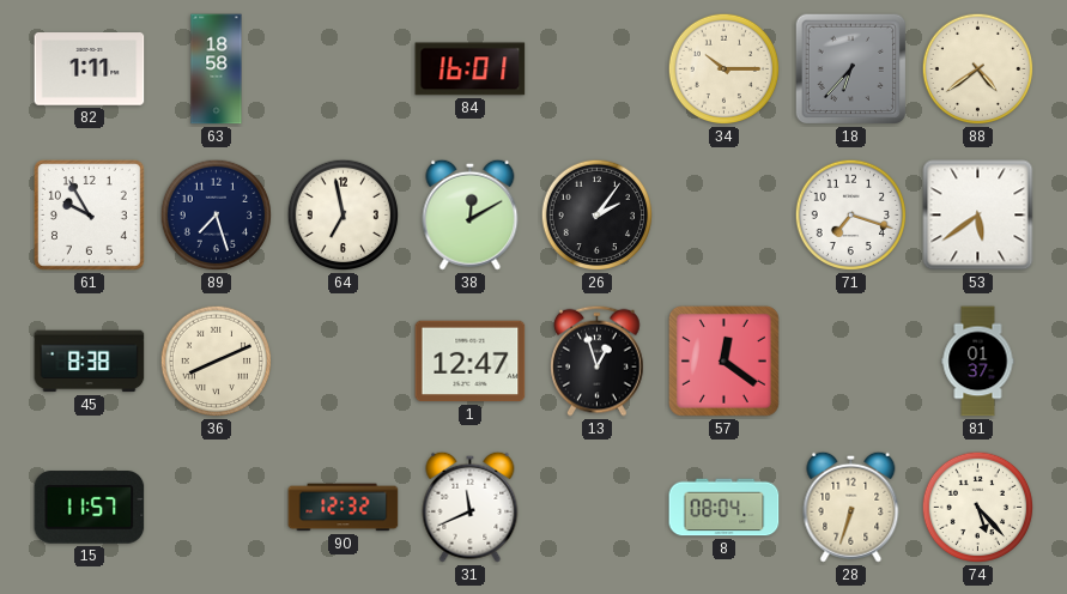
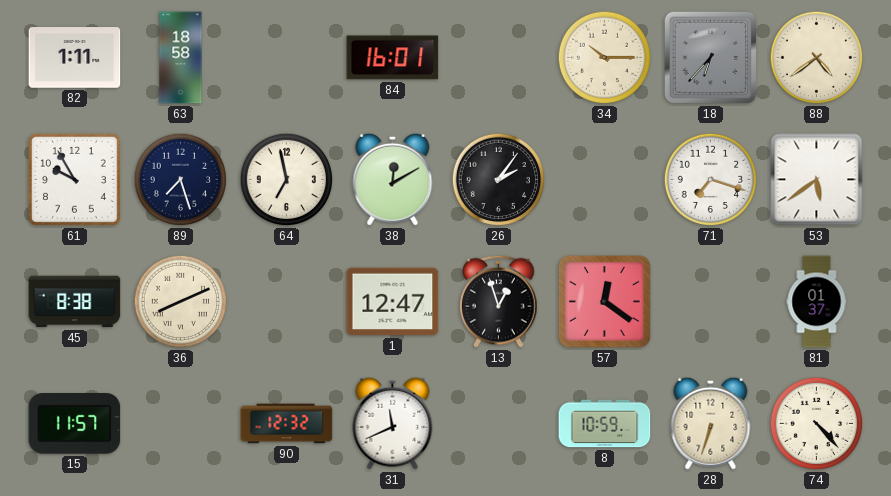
8: 08:04 -> 10:59 (605, 424)
74: 5:23 -> 4:23 (817, 424)
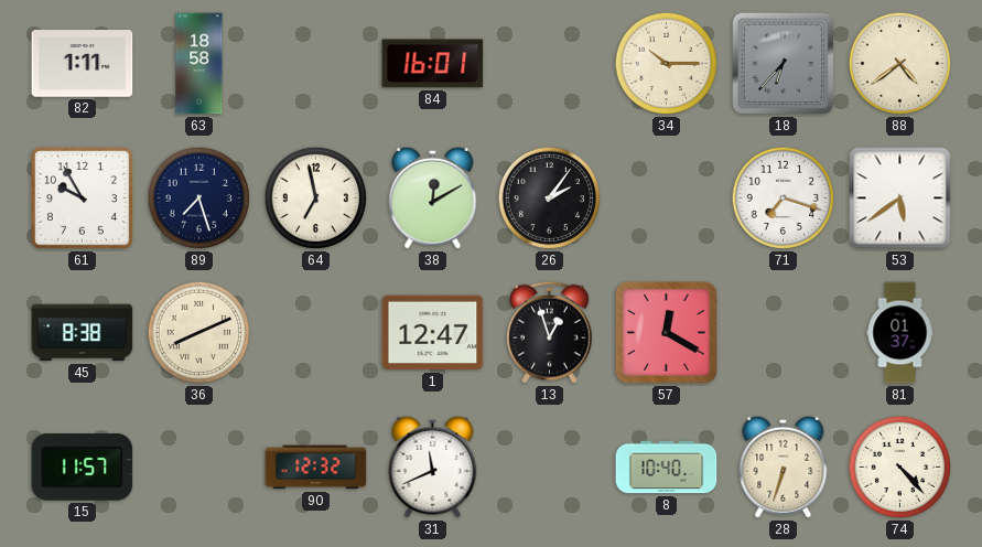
57: 12:21 -> 12:20 (666, 332)
8: 10:59 -> 10:40 (667, 468)
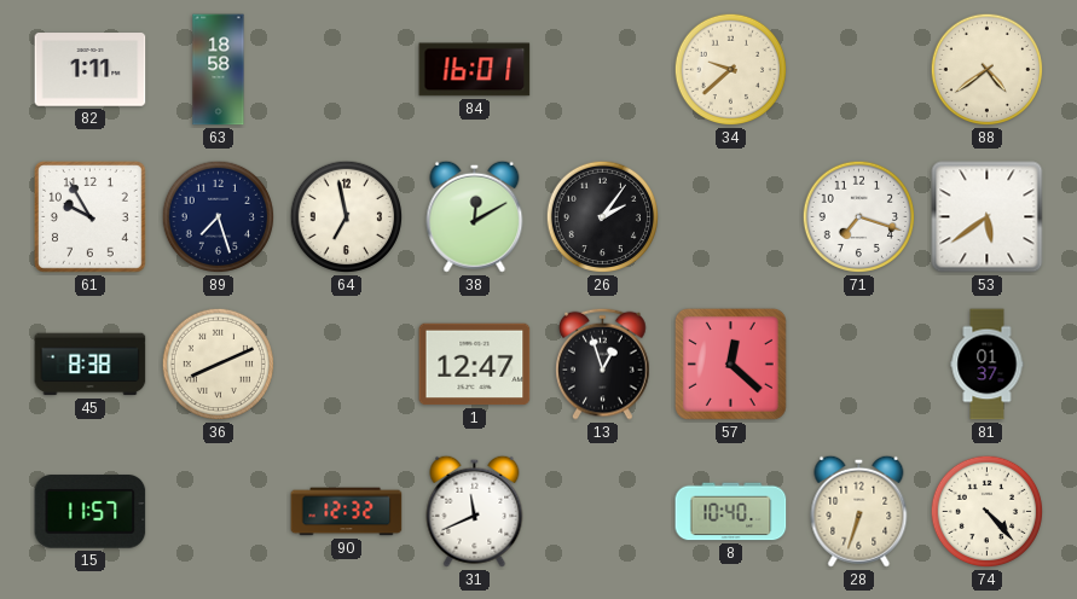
34: 10:15 -> 9:38 (731, 70)
18: 6:37 -> none (784, 64)
57: 12:20 -> 12:22 (730, 364)
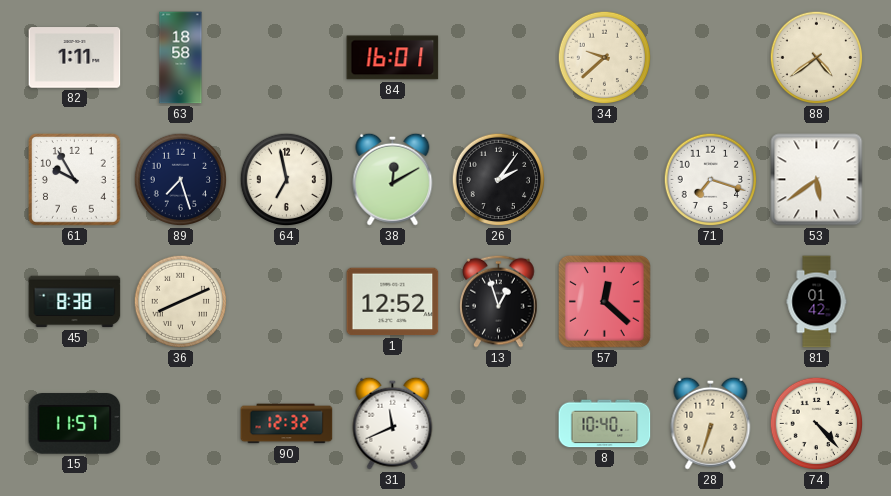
1: 12:47 -> 12:52 (393, 302)
81: 01:37 -> 01:42 (817, 302)
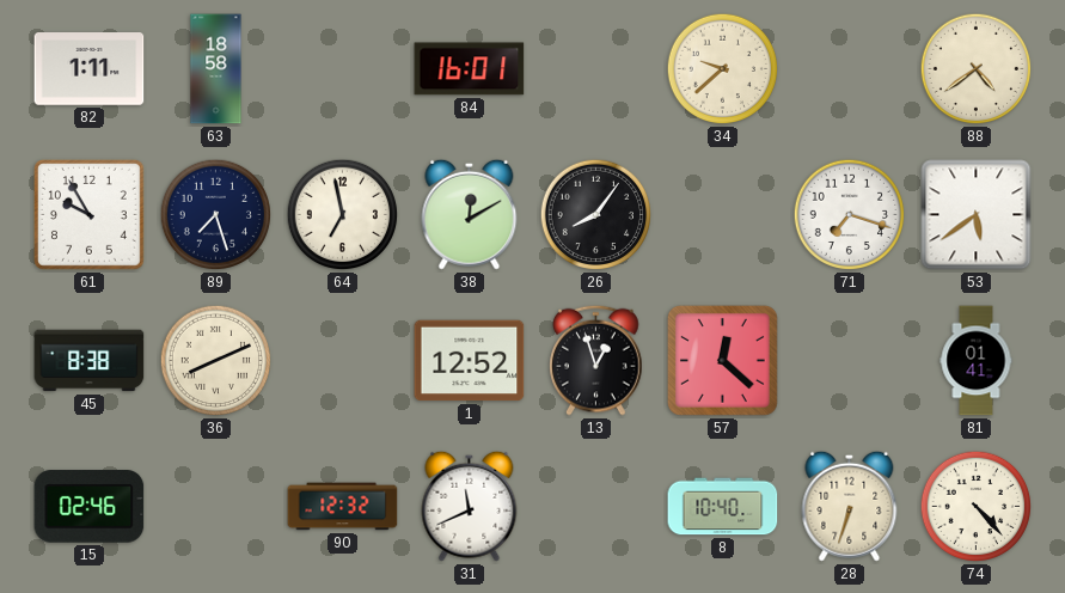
26: 2:06 -> 8:06 (596, 215)
81: 01:42 -> 01:41 (977, 361)
15: 11:57 -> 02:46 (90, 507)
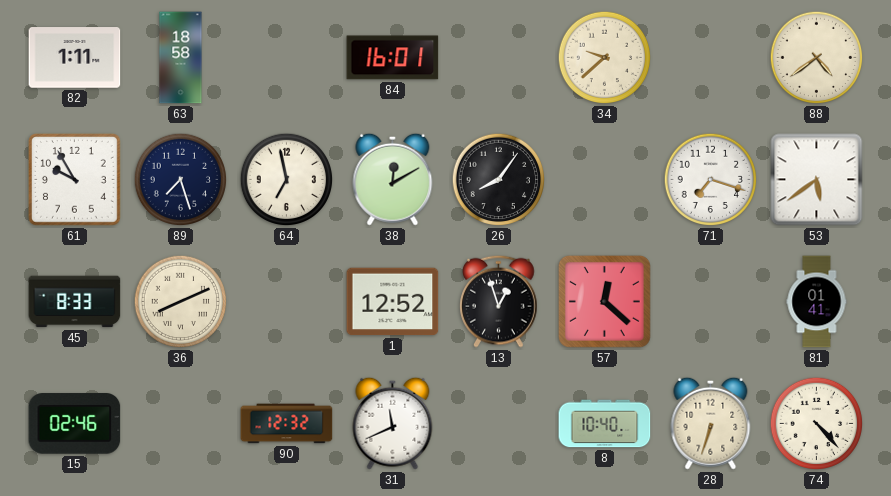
45: 8:38 -> 8:33 (75, 302)
